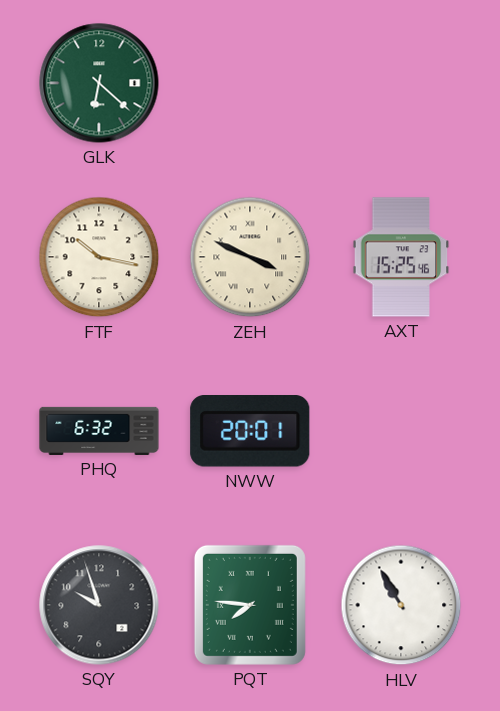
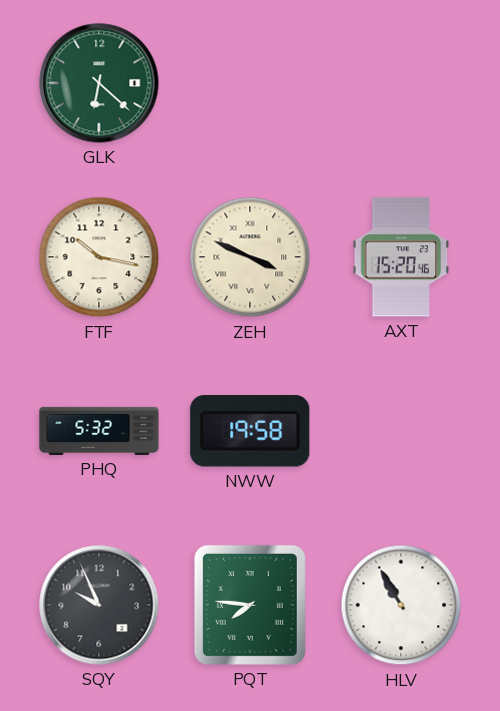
AXT: 15:25 -> 15:20 (401, 257)
PHQ: 6:32 -> 5:32 (99, 431)
NWW: 20:01 -> 19:58 (250, 432)
SQY: 9:57 -> 9:56 (99, 605)
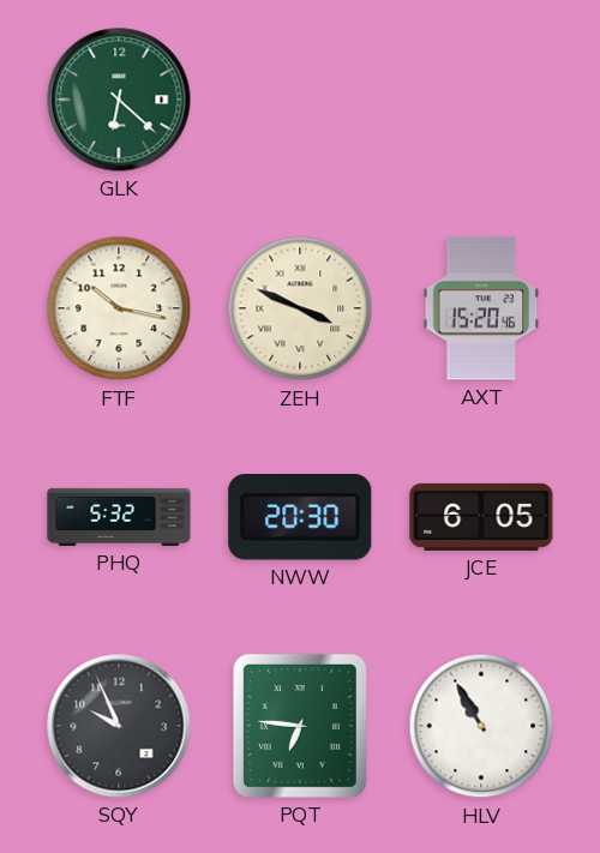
NWW: 19:58 -> 20:30 (300, 518)
JCE: none -> 6:05 (481, 517)
PQT: 7:46 -> 6:46 (300, 726)
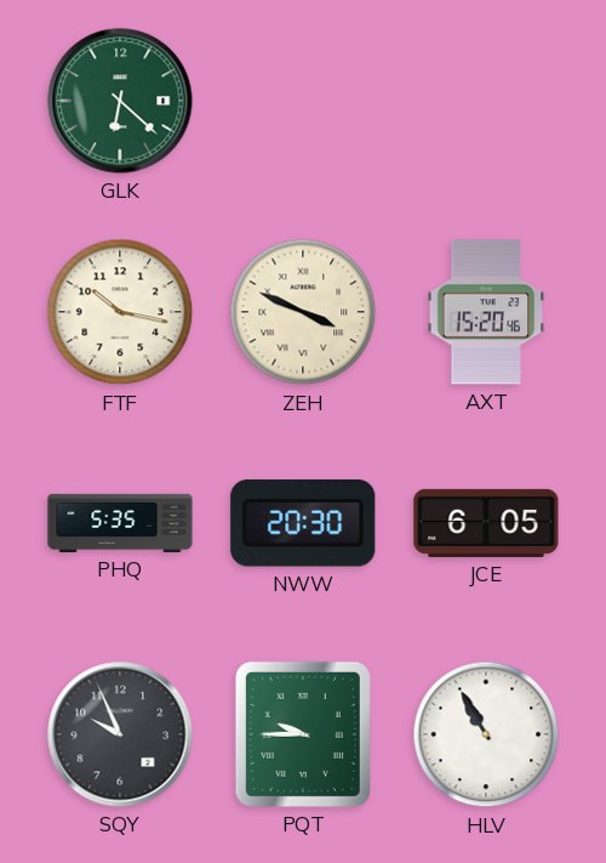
PHQ: 5:32 -> 5:35 (120, 523)
PQT: 6:46 -> 9:45 (303, 734)
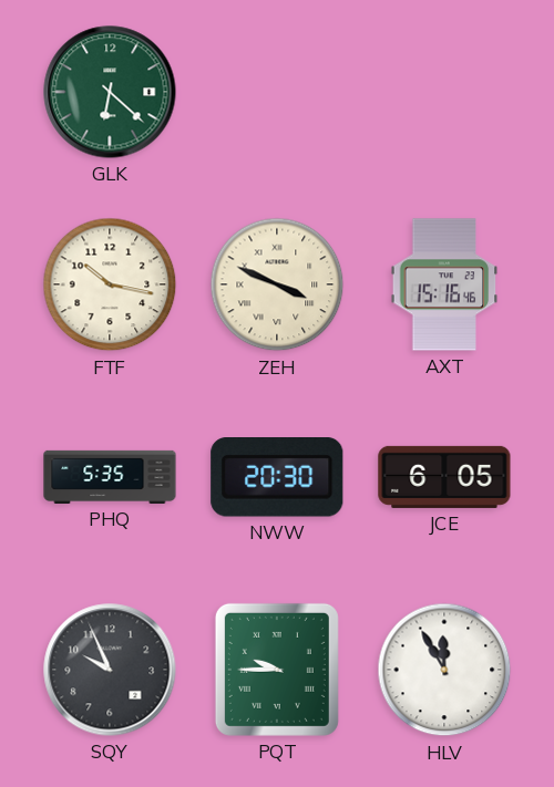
AXT: 15:20 -> 15:16 (444, 284)
HLV: 10:55 -> 11:55 (444, 670)
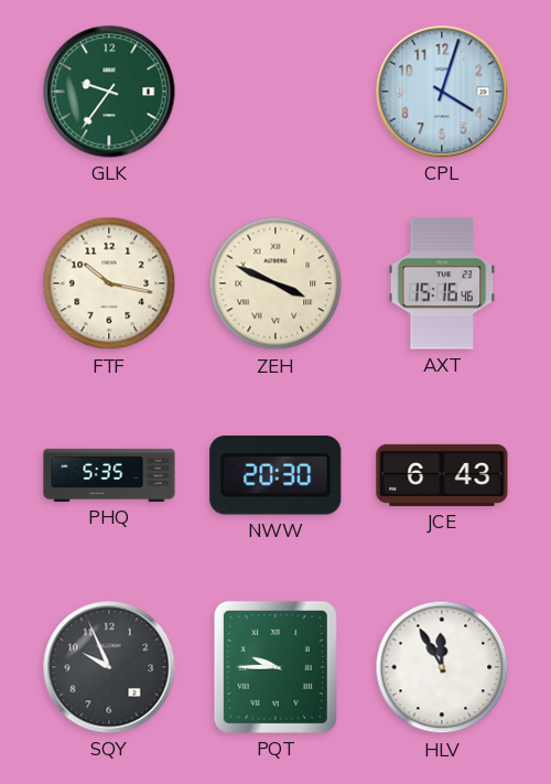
GLK: 6:22 -> 9:36 (109, 92)
CPL: none -> 4:03 (442, 92)
JCE: 6:05 -> 6:43 (442, 475)
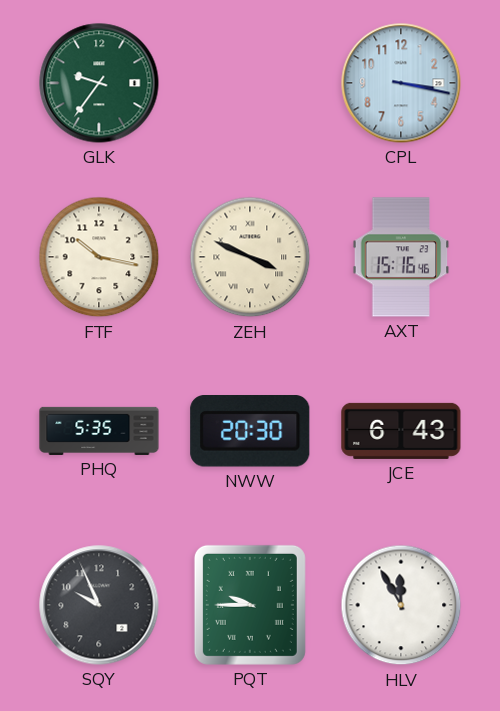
CPL: 4:03 -> 3:17 (401, 83)
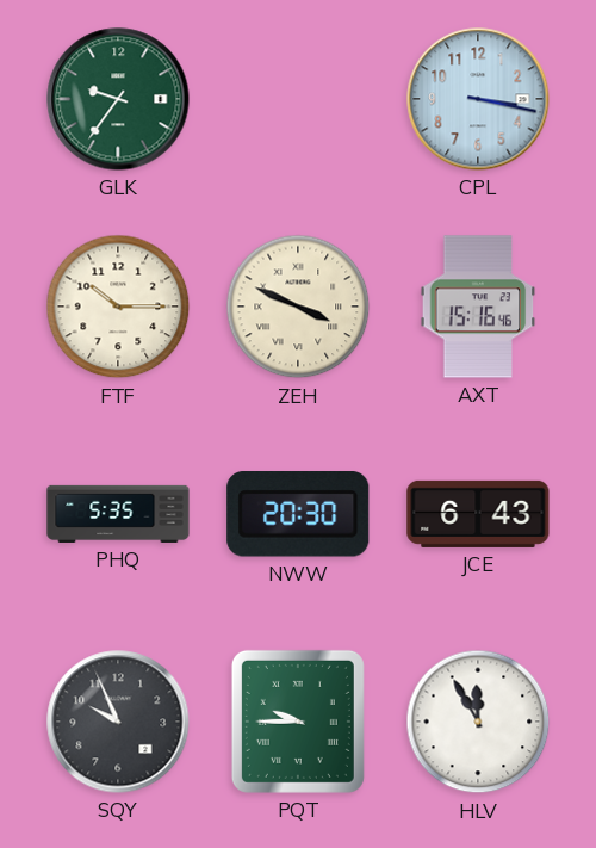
FTF: 10:17 -> 10:15 (118, 307)
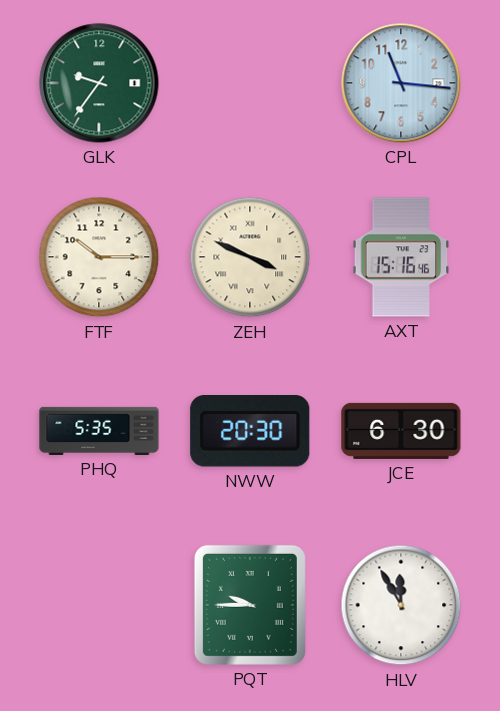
CPL: 3:17 -> 11:16 (401, 83)
JCE: 6:43 -> 6:30 (401, 431)
SQY: 9:56 -> none (118, 722)
